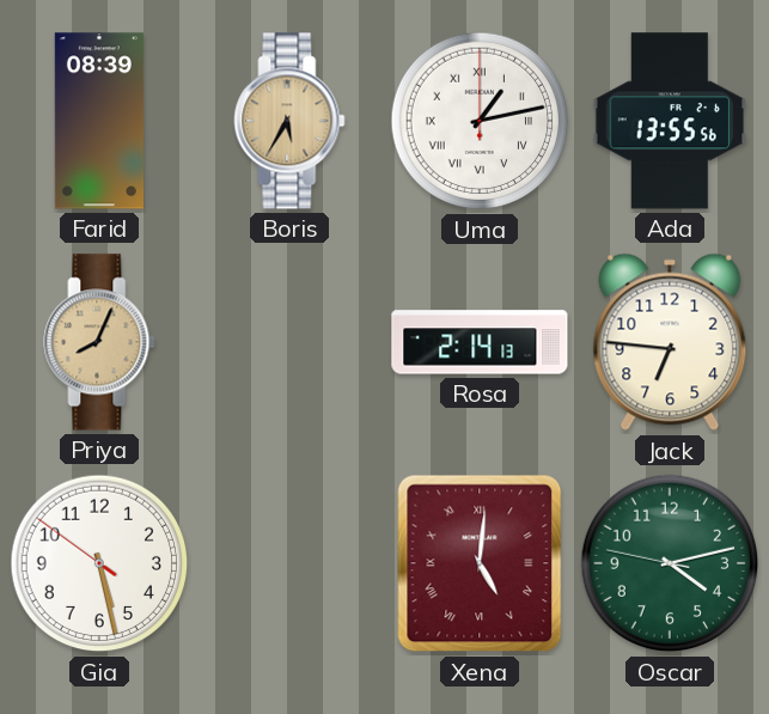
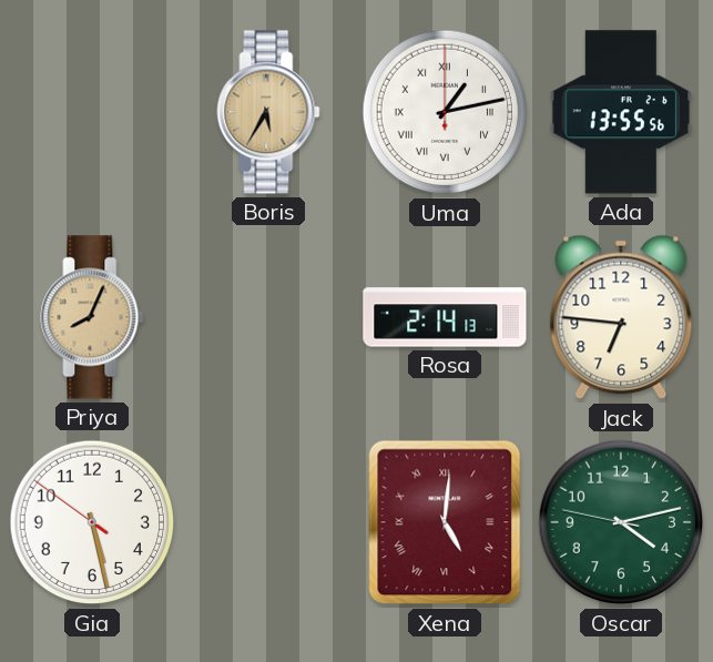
Farid: 08:39 -> none (99, 121)
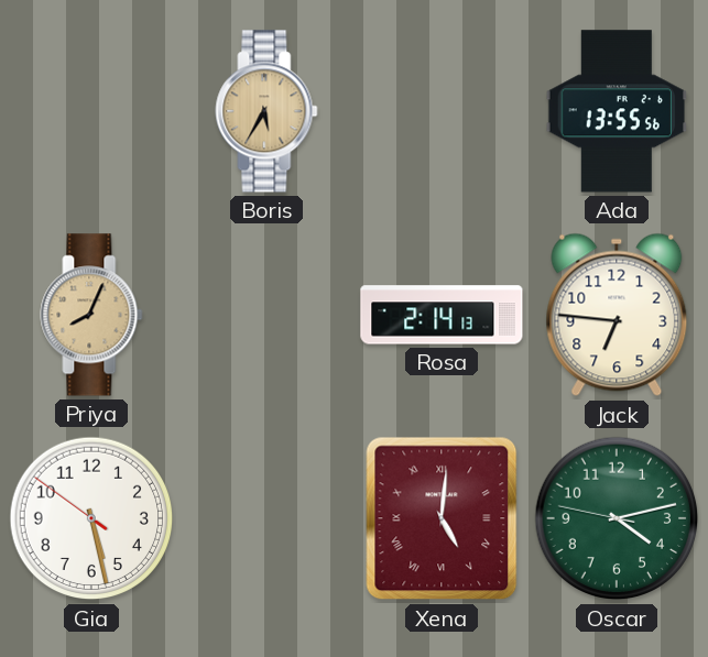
Uma: 1:13 -> none (445, 112)
